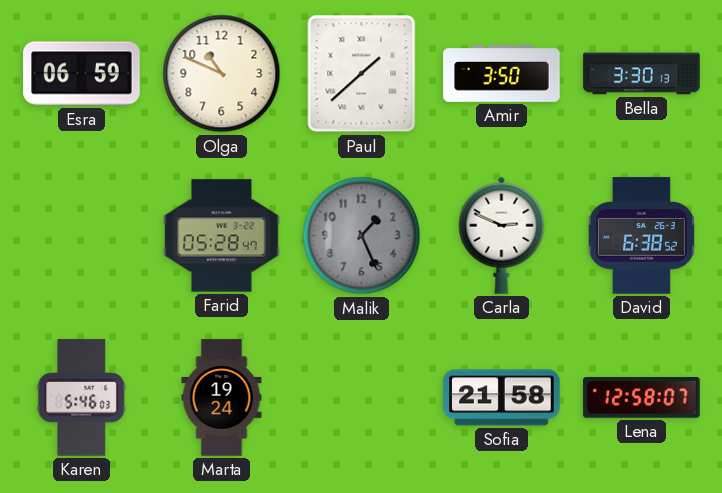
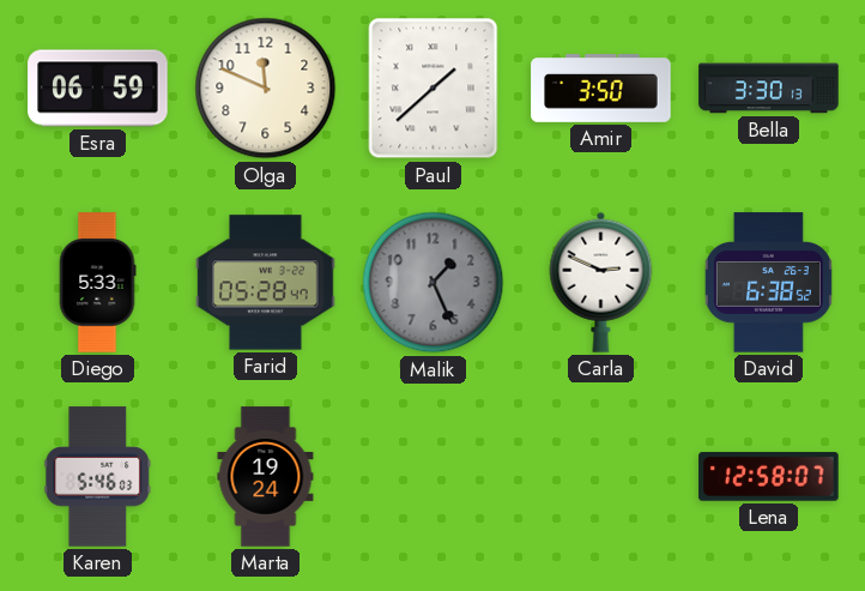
Olga: 10:49 -> 11:49 (266, 89)
Diego: none -> 5:33 (97, 283)
Sofia: 21:58 -> none (502, 398)
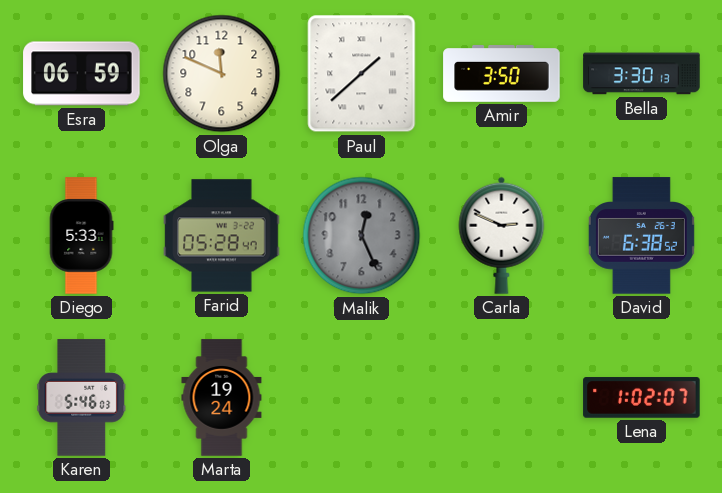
Malik: 1:26 -> 12:26 (362, 236)
Lena: 12:58 -> 1:02 (642, 398)
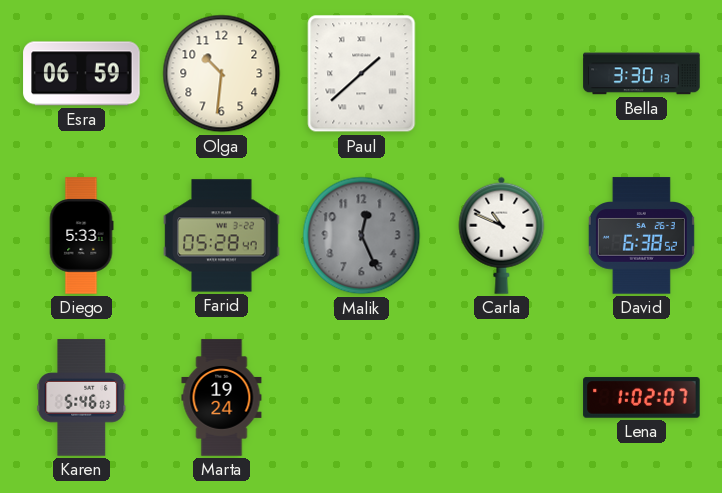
Olga: 11:49 -> 10:31 (222, 74)
Amir: 3:50 -> none (502, 74)
Carla: 2:49 -> 10:49 (502, 235)
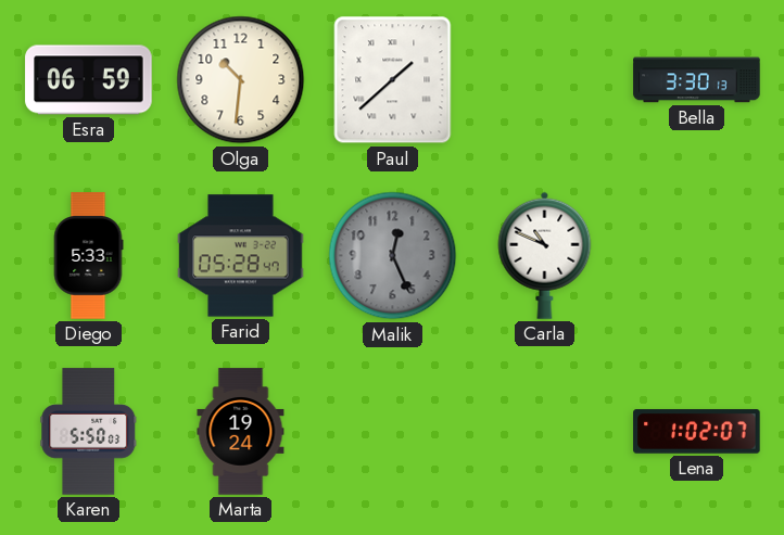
David: 6:38 -> none (641, 236)
Karen: 5:46 -> 5:50 (89, 432)
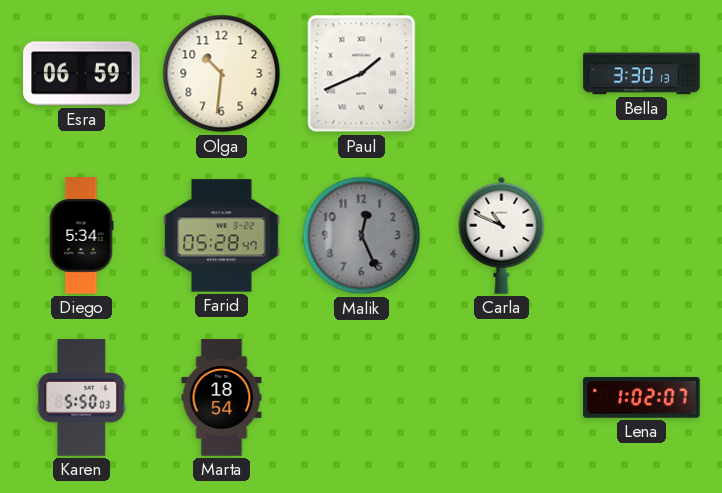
Paul: 1:38 -> 1:41 (362, 74)
Diego: 5:33 -> 5:34 (81, 236)
Marta: 19:24 -> 18:54 (222, 398)
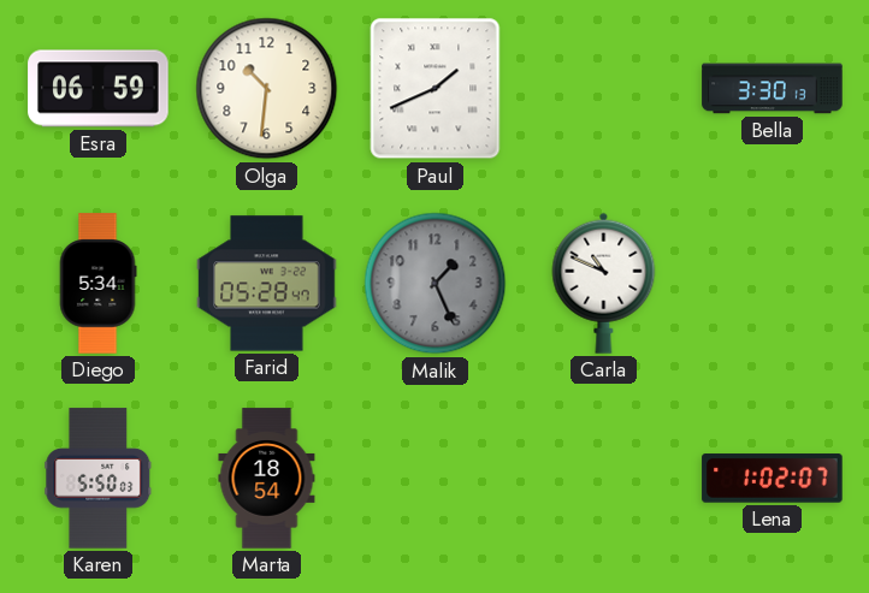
Malik: 12:26 -> 1:26 (436, 284)
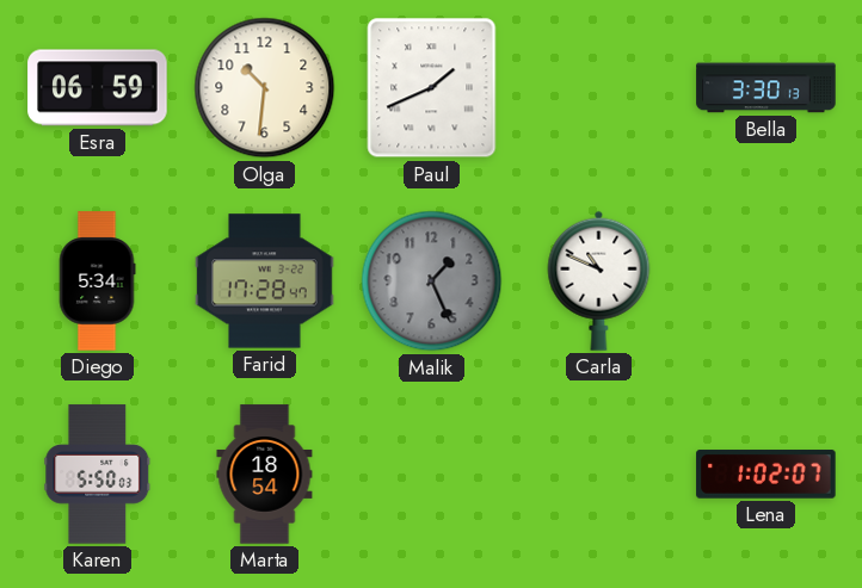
Farid: 05:28 -> 17:28 (265, 281)
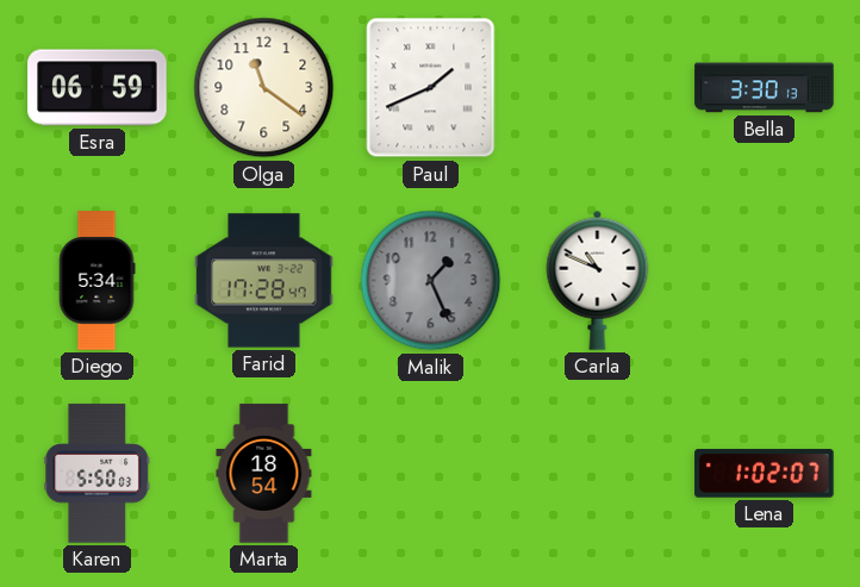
Olga: 10:31 -> 11:21 (264, 88)
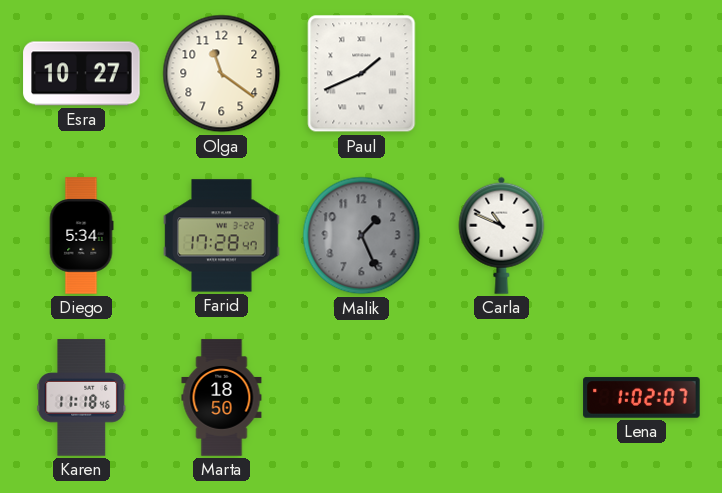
Esra: 06:59 -> 10:27 (82, 74)
Bella: 3:30 -> none (765, 88)
Karen: 5:50 -> 11:18 (82, 398)
Marta: 18:54 -> 18:50 (222, 398)
